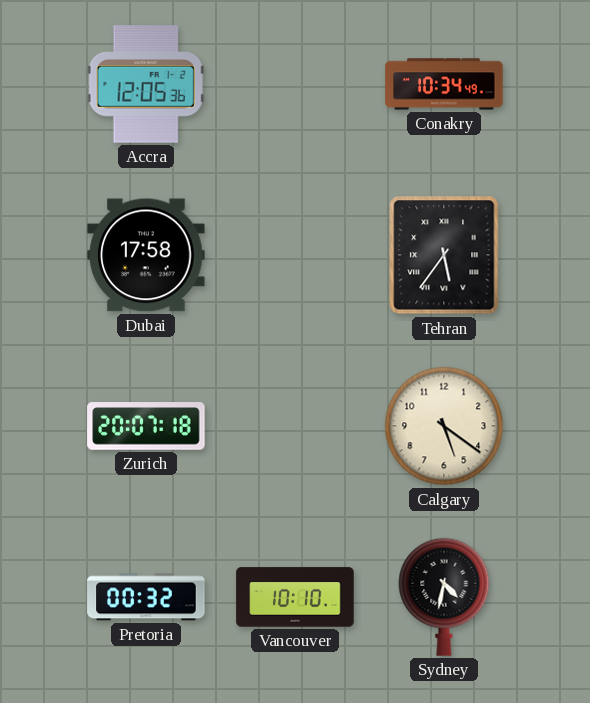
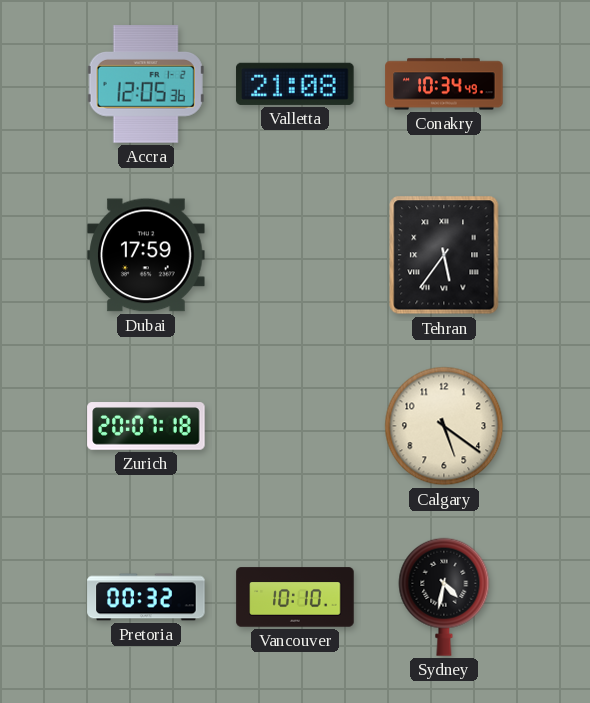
Valletta: none -> 21:08 (295, 84)
Dubai: 17:58 -> 17:59 (146, 255)
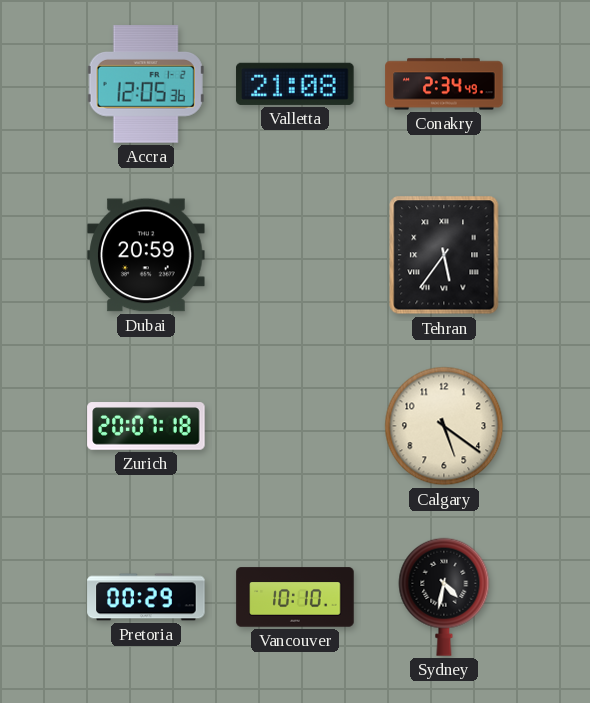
Conakry: 10:34 -> 2:34 (444, 84)
Dubai: 17:59 -> 20:59 (146, 255)
Pretoria: 00:32 -> 00:29 (146, 597)
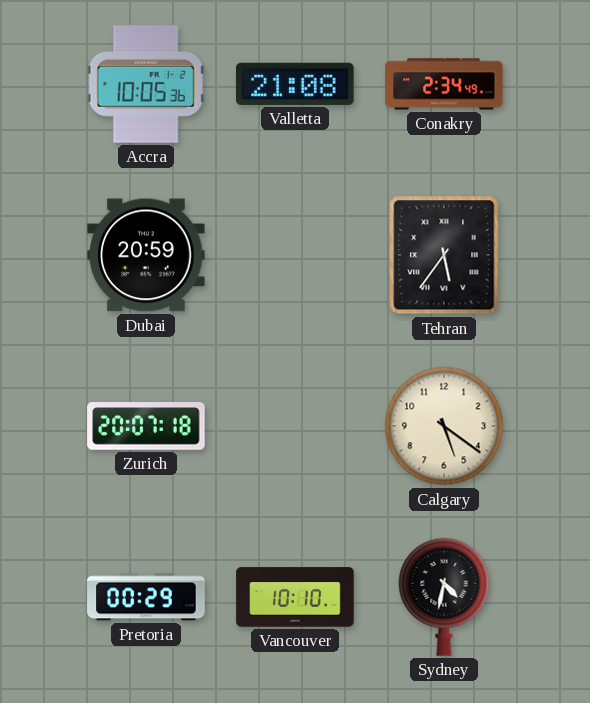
Accra: 12:05 -> 10:05 (146, 84)
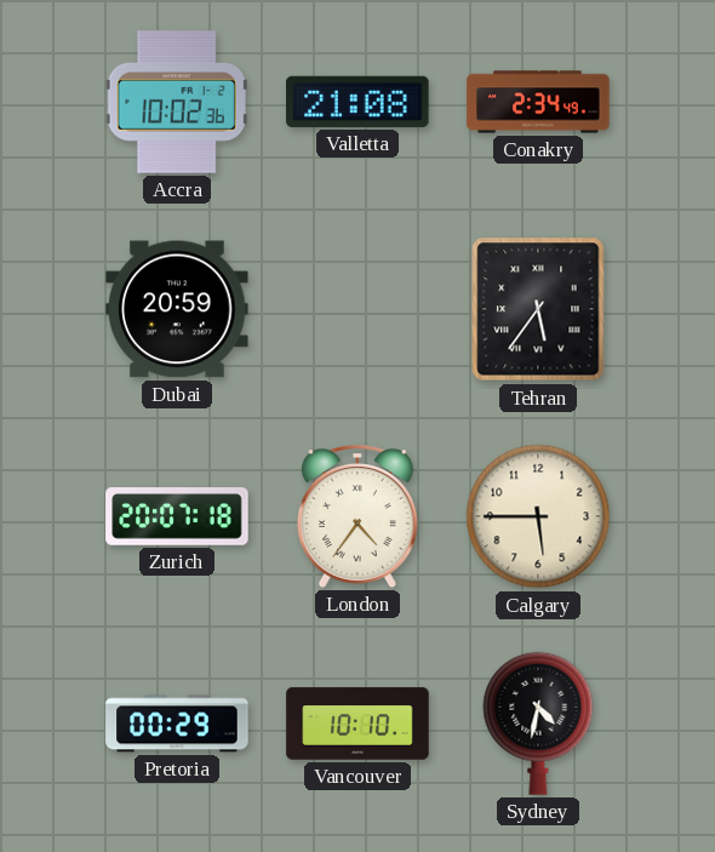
Accra: 10:05 -> 10:02 (177, 102)
London: none -> 4:36 (358, 516)
Calgary: 5:21 -> 5:45 (538, 516)
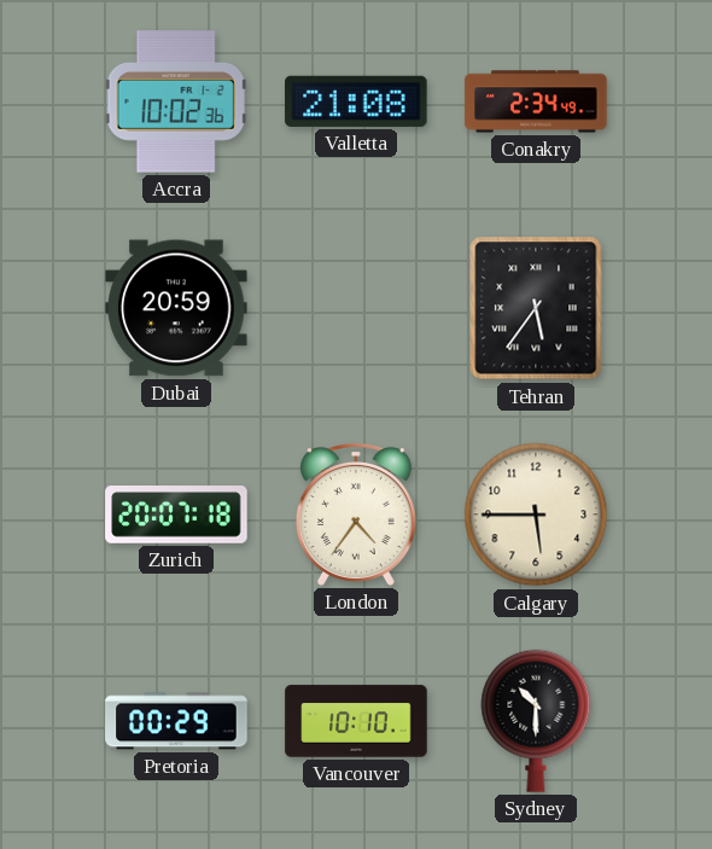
Sydney: 4:32 -> 10:30 (536, 721)
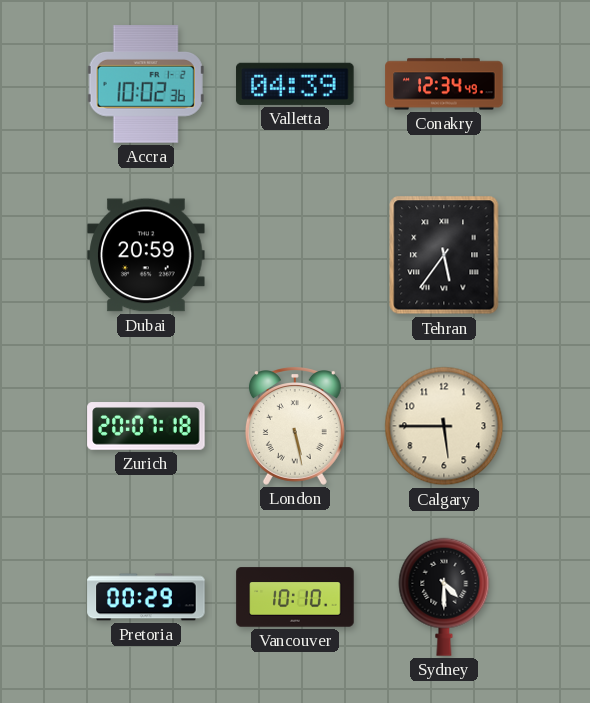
Valletta: 21:08 -> 04:39 (295, 84)
Conakry: 2:34 -> 12:34 (444, 84)
London: 4:36 -> 5:28 (295, 426)
Sydney: 10:30 -> 4:30 (444, 597)
